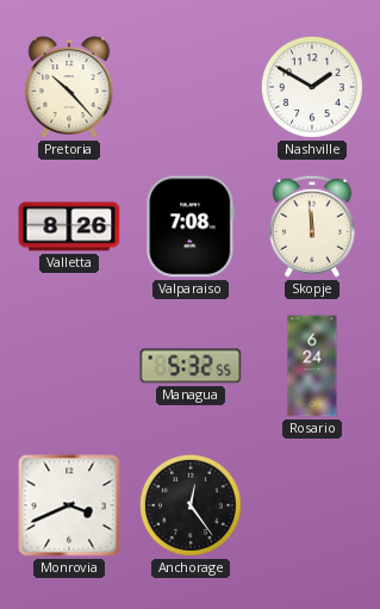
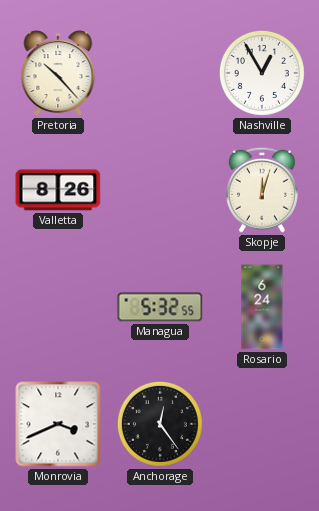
Nashville: 1:50 -> 12:55 (262, 73)
Valparaiso: 7:08 -> none (191, 226)
Skopje: 11:59 -> 12:03 (262, 190)
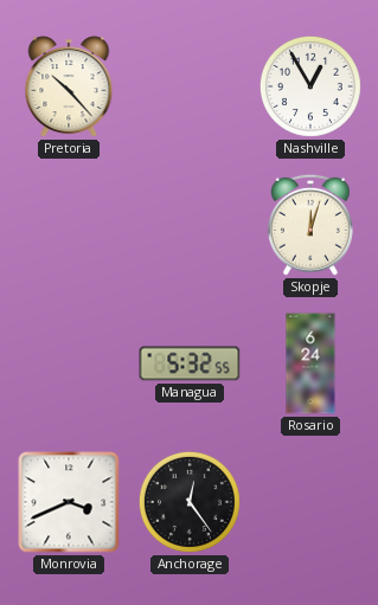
Valletta: 8:26 -> none (58, 190)
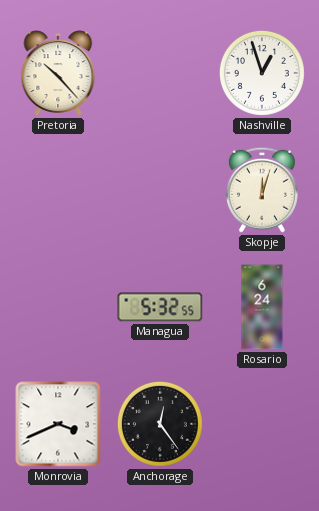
Nashville: 12:55 -> 12:57 (262, 73)
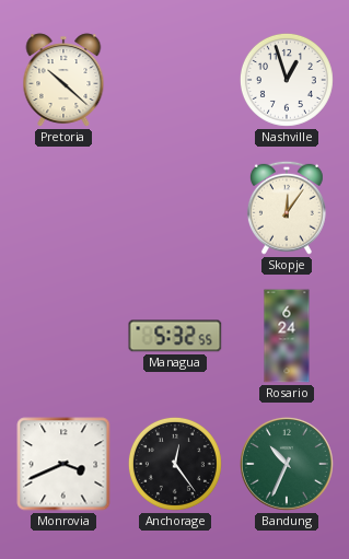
Pretoria: 10:23 -> 10:22 (63, 80)
Skopje: 12:03 -> 12:06 (287, 208)
Bandung: none -> 10:34 (288, 465)
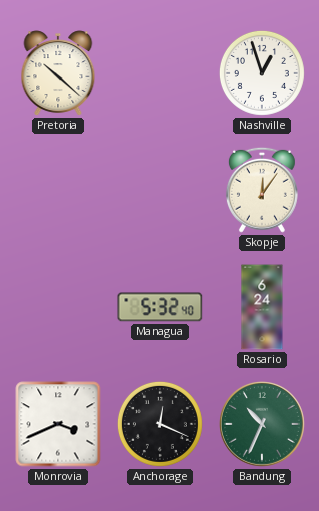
Managua: 5:32:55 -> 5:32:40 (160, 307)
Anchorage: 12:24 -> 12:19 (160, 424)
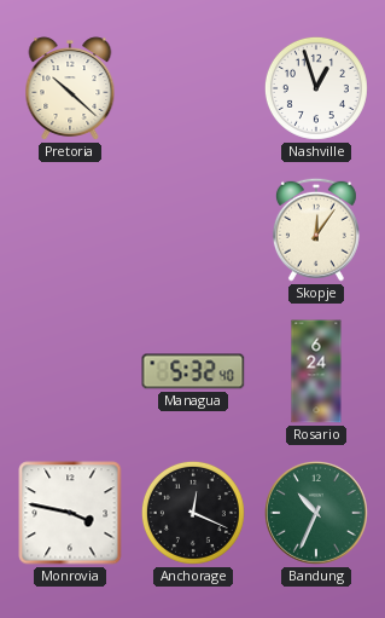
Monrovia: 3:41 -> 3:47 (70, 513)
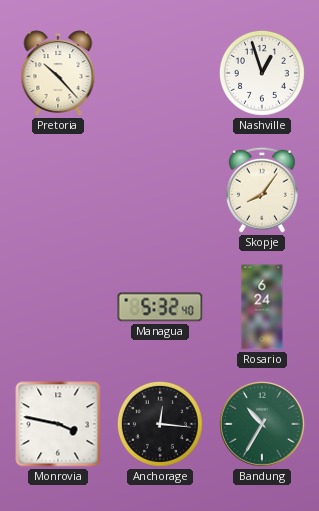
Pretoria: 10:22 -> 10:23 (58, 73)
Skopje: 12:06 -> 8:06 (262, 190)
Anchorage: 12:19 -> 12:16 (160, 424)
Bandung: 10:34 -> 10:35 (263, 425)
